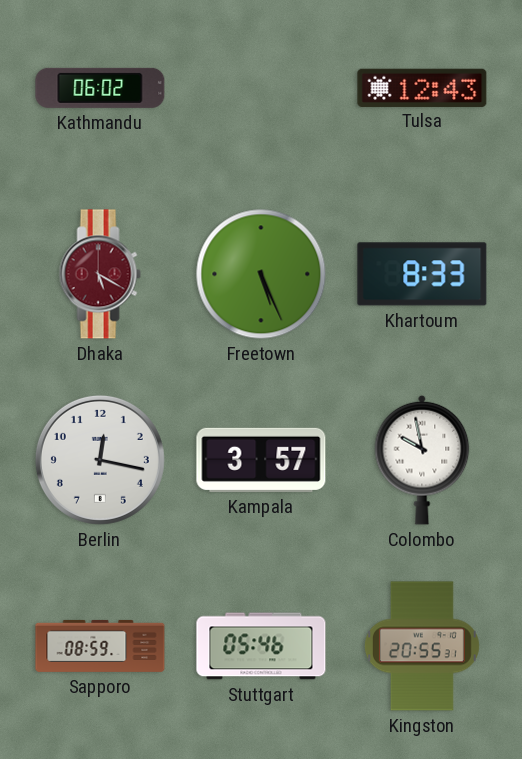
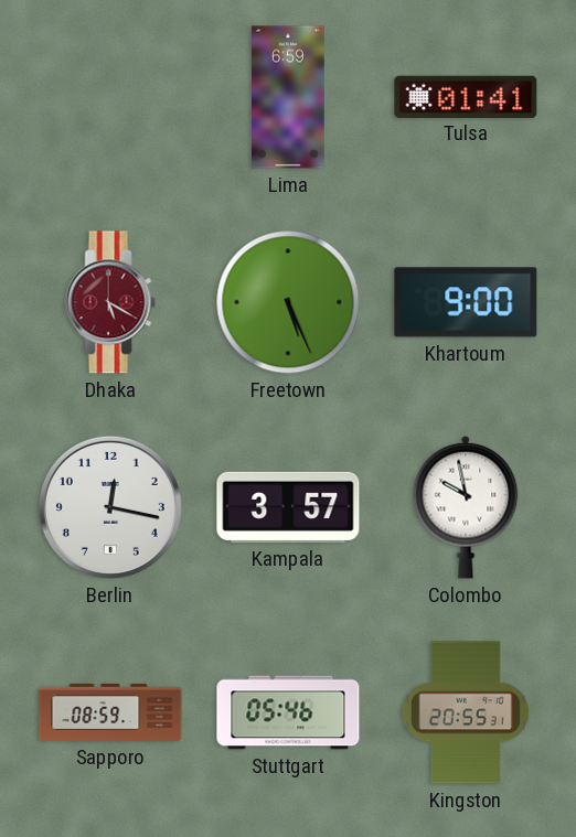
Kathmandu: 06:02 -> none (100, 88)
Lima: none -> 6:59 (288, 97)
Tulsa: 12:43 -> 01:41 (466, 96)
Khartoum: 8:33 -> 9:00 (466, 302)
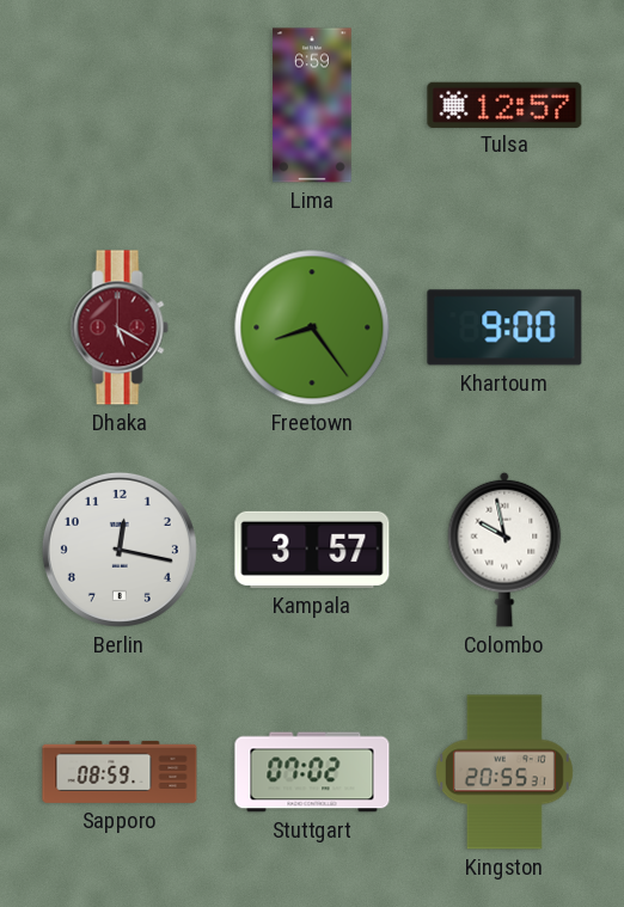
Tulsa: 01:41 -> 12:57 (504, 104)
Freetown: 5:26 -> 8:24 (312, 327)
Stuttgart: 05:46 -> 07:02 (312, 772)
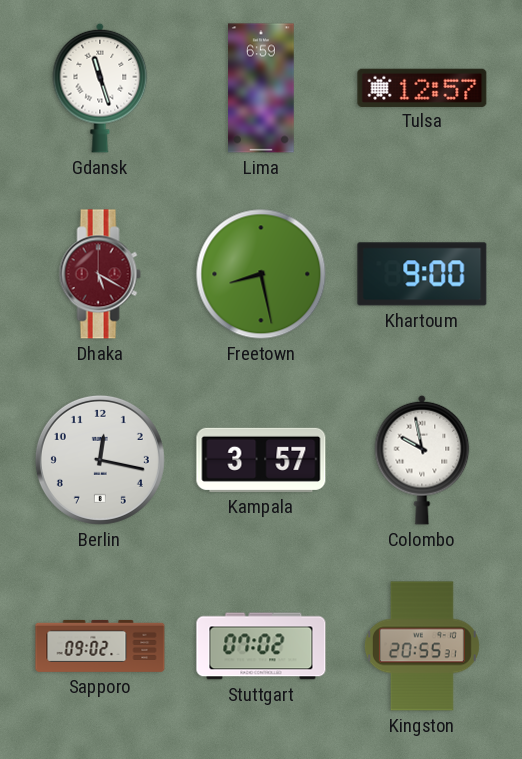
Gdansk: none -> 11:27 (100, 88)
Freetown: 8:24 -> 8:28 (261, 274)
Sapporo: 08:59 -> 09:02 (100, 646)
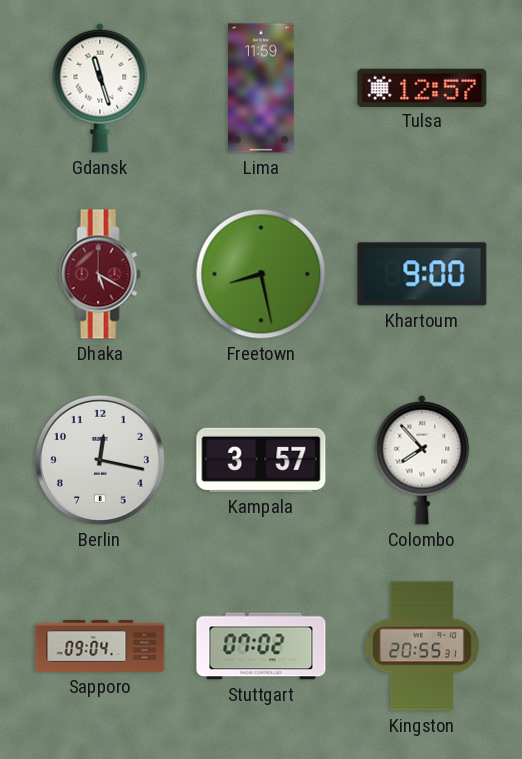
Lima: 6:59 -> 11:59 (261, 88)
Colombo: 9:58 -> 7:53 (422, 460)
Sapporo: 09:02 -> 09:04 (100, 646)
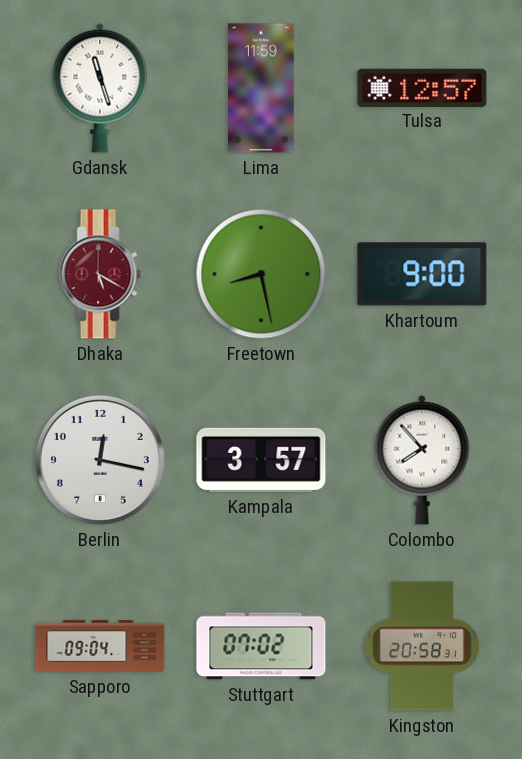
Kingston: 20:55 -> 20:58 (422, 646)
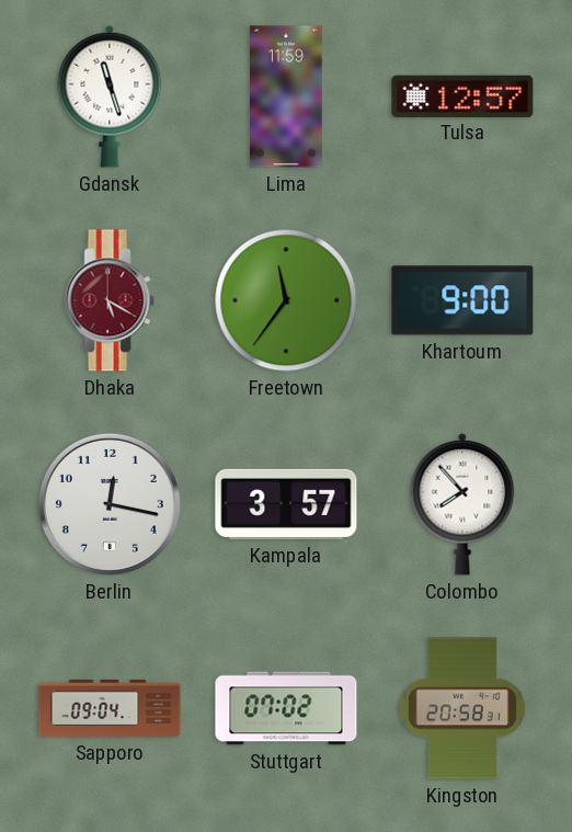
Freetown: 8:28 -> 11:36 (286, 300)
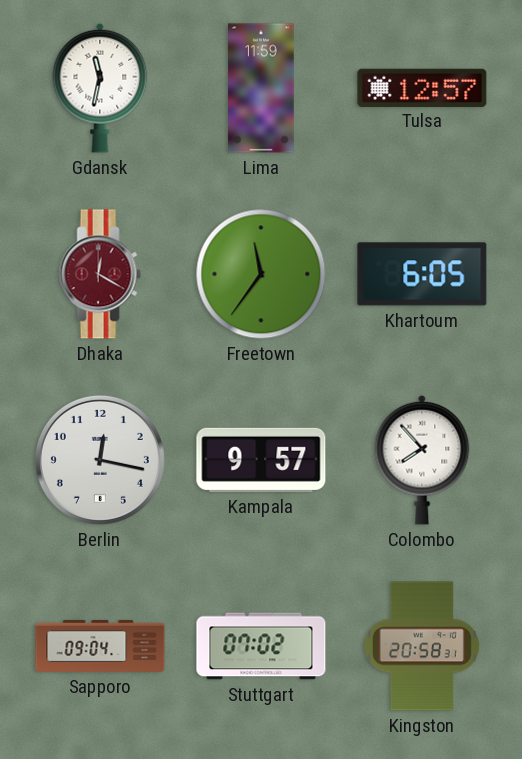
Gdansk: 11:27 -> 11:32 (100, 88)
Dhaka: 5:20 -> 12:20 (100, 274)
Khartoum: 9:00 -> 6:05 (422, 274)
Kampala: 3:57 -> 9:57 (261, 460)
